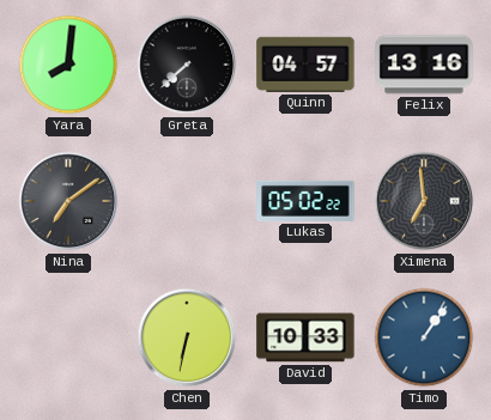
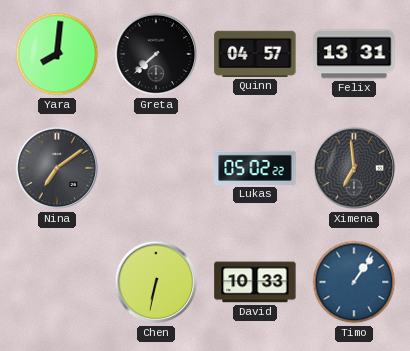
Felix: 13:16 -> 13:31 (354, 54)
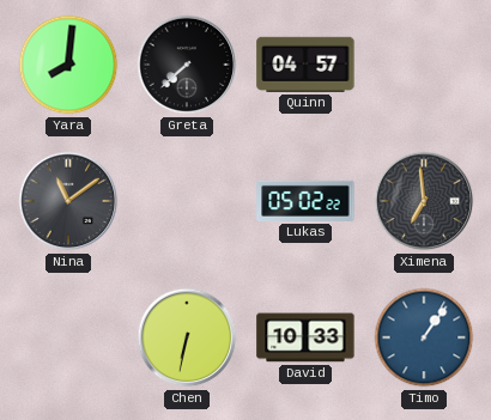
Felix: 13:31 -> none (354, 54)
Nina: 7:09 -> 11:09 (68, 201)
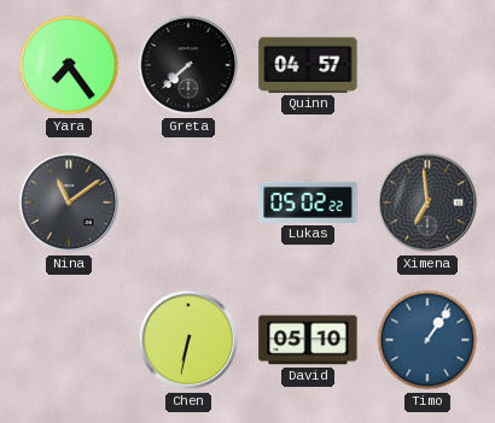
Yara: 8:01 -> 7:24 (69, 65)
David: 10:33 -> 05:10 (308, 340)
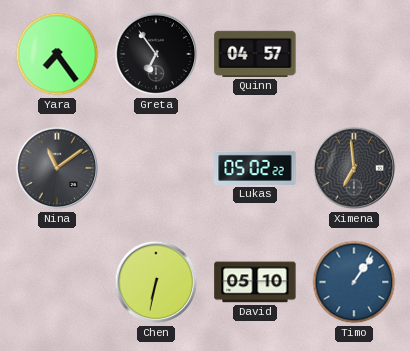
Greta: 7:38 -> 6:54 (156, 54)
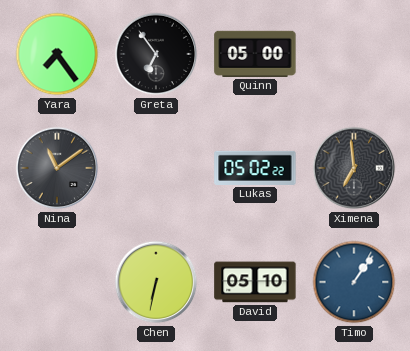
Quinn: 04:57 -> 05:00 (255, 54)
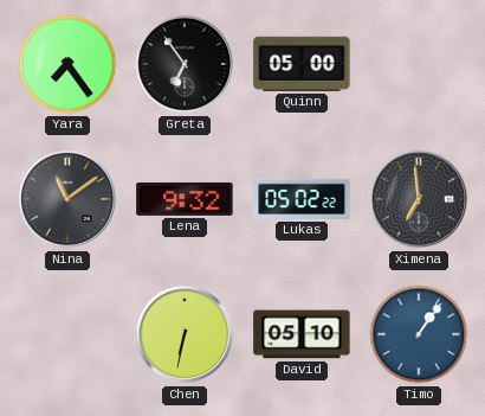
Lena: none -> 9:32 (185, 199)
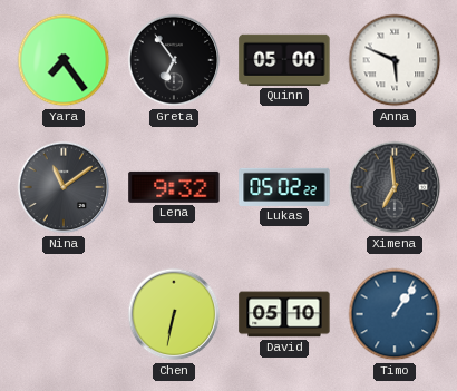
Anna: none -> 5:49 (395, 60)
